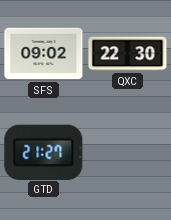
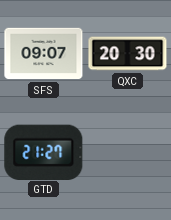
SFS: 09:02 -> 09:07 (44, 54)
QXC: 22:30 -> 20:30 (128, 54)
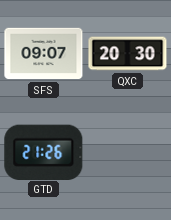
GTD: 21:27 -> 21:26 (44, 152)
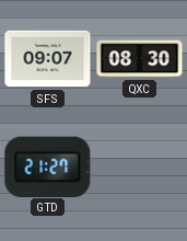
QXC: 20:30 -> 08:30 (140, 59)
GTD: 21:26 -> 21:27 (48, 167)
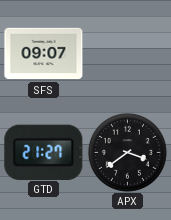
QXC: 08:30 -> none (140, 59)
APX: none -> 3:39 (127, 152)
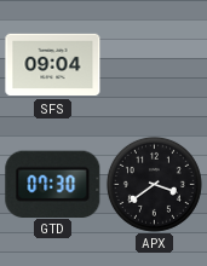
SFS: 09:07 -> 09:04 (53, 65)
GTD: 21:27 -> 07:30 (53, 184)
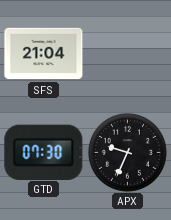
SFS: 09:04 -> 21:04 (44, 54)
APX: 3:39 -> 9:34 (127, 152)
